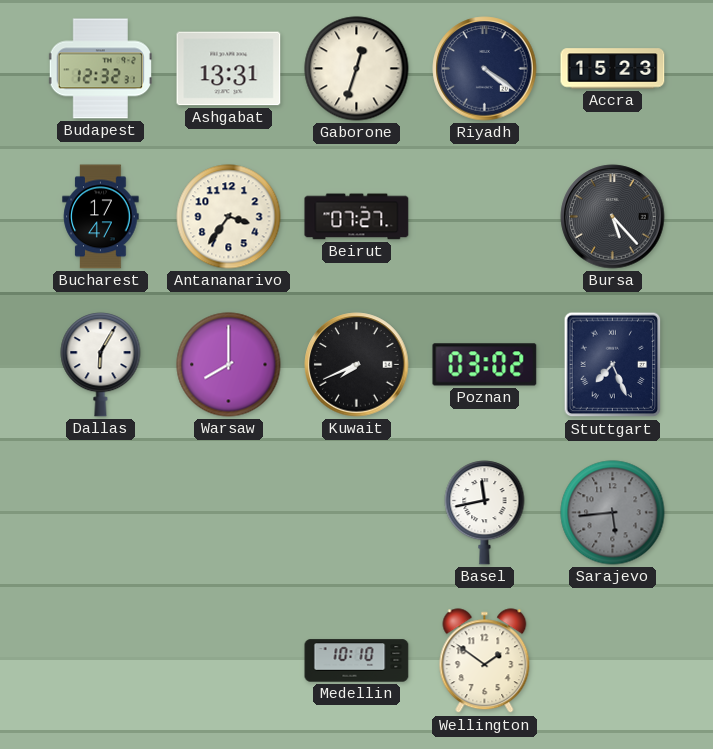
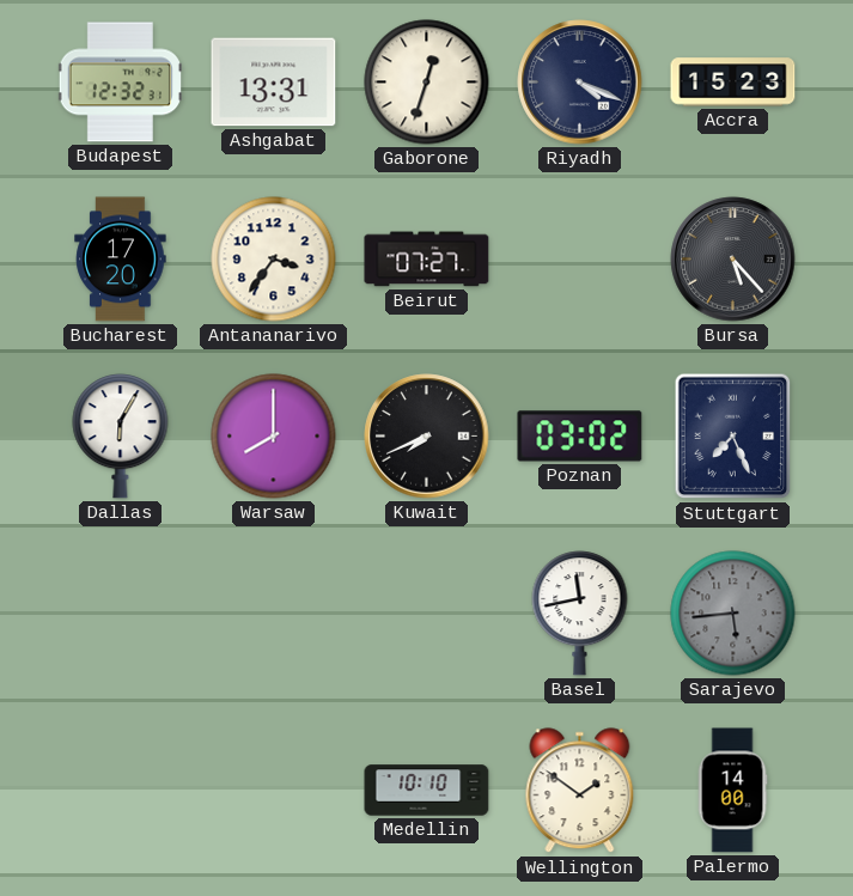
Riyadh: 4:21 -> 4:19 (580, 83)
Bucharest: 17:47 -> 17:20 (121, 260)
Palermo: none -> 14:00 (732, 791)
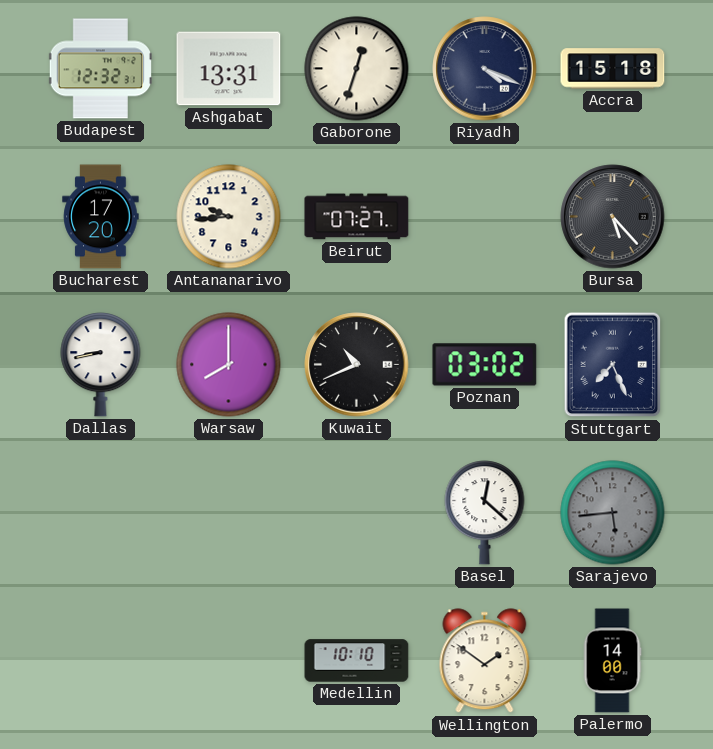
Accra: 15:23 -> 15:18 (613, 69)
Antananarivo: 3:36 -> 9:44 (229, 217)
Dallas: 6:05 -> 8:43 (101, 365)
Kuwait: 7:41 -> 10:41 (357, 365)
Basel: 11:43 -> 12:22 (485, 513)
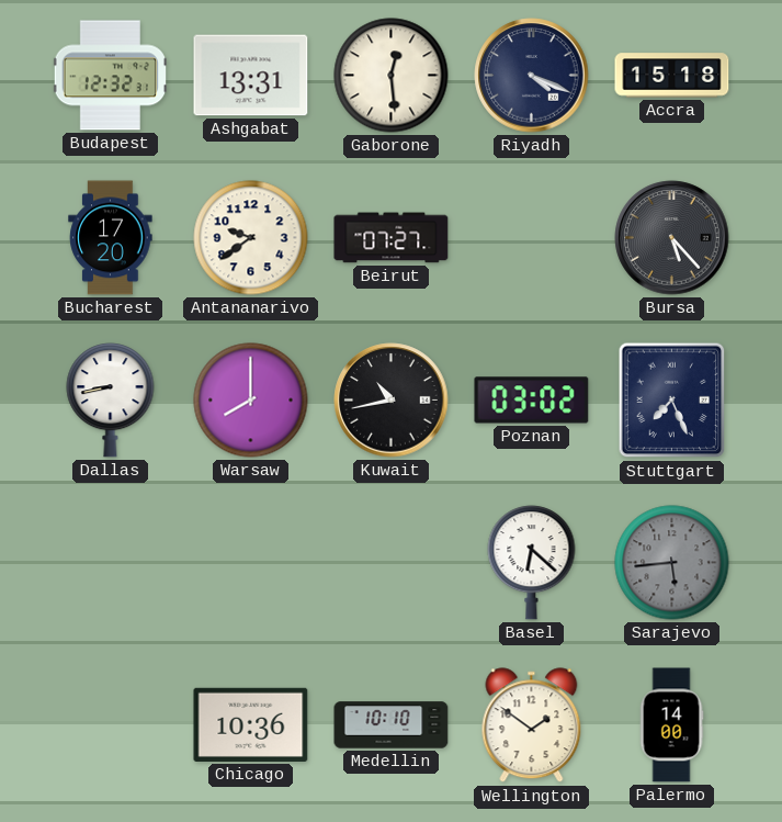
Gaborone: 12:33 -> 12:29 (392, 76)
Antananarivo: 9:44 -> 9:39 (251, 238)
Kuwait: 10:41 -> 10:43 (392, 401)
Basel: 12:22 -> 6:22 (532, 563)
Chicago: none -> 10:36 (251, 724)
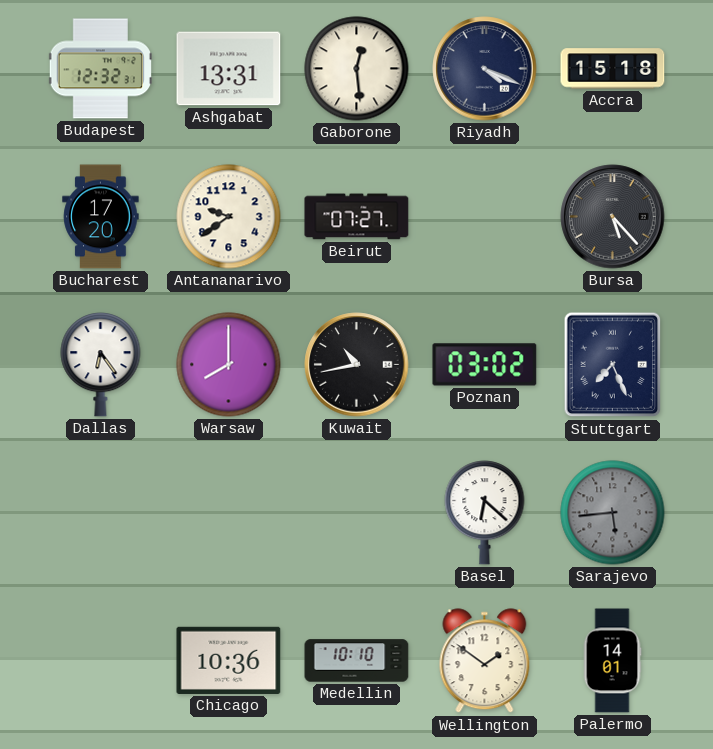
Dallas: 8:43 -> 6:24 (101, 365)
Palermo: 14:00 -> 14:01 (612, 661)
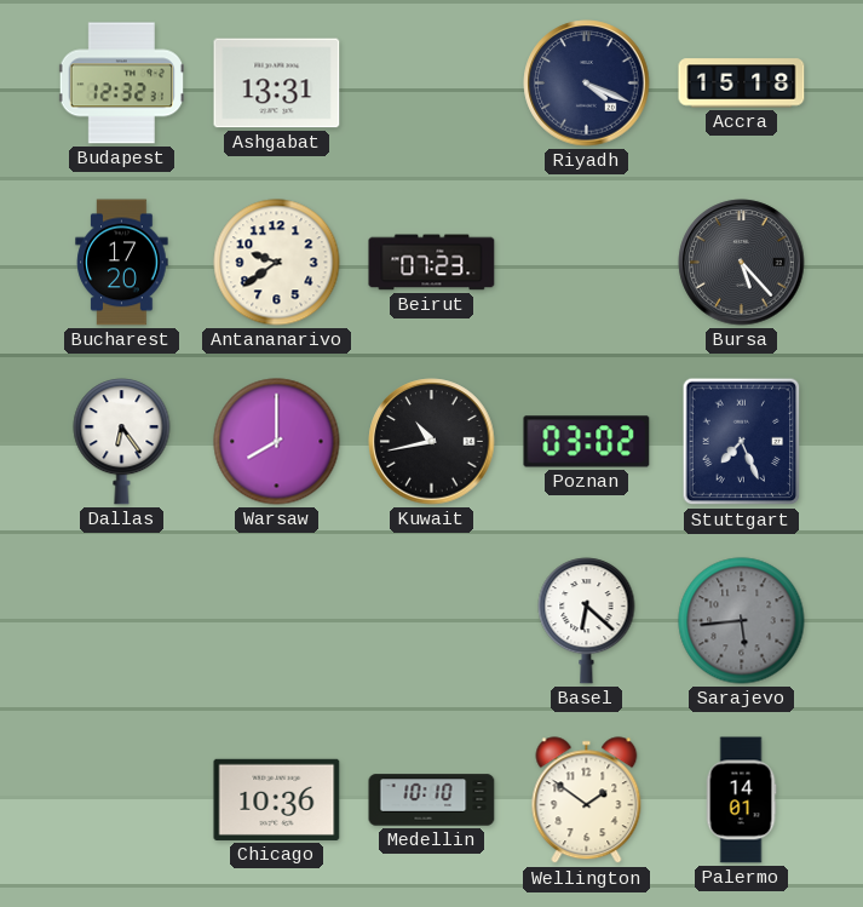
Gaborone: 12:29 -> none (357, 69)
Beirut: 07:27 -> 07:23 (432, 263)
